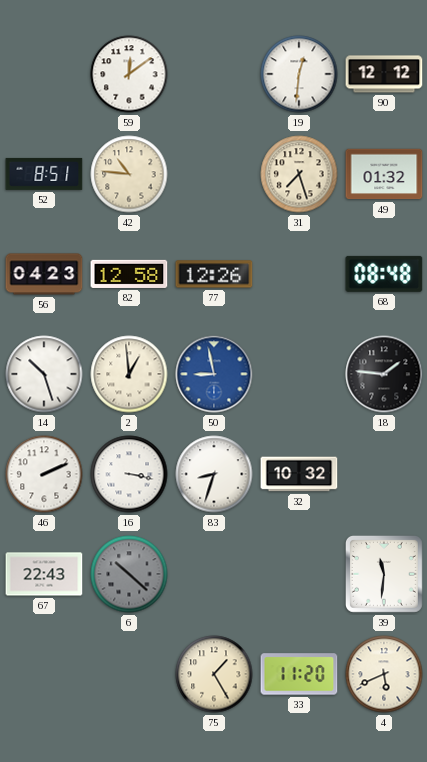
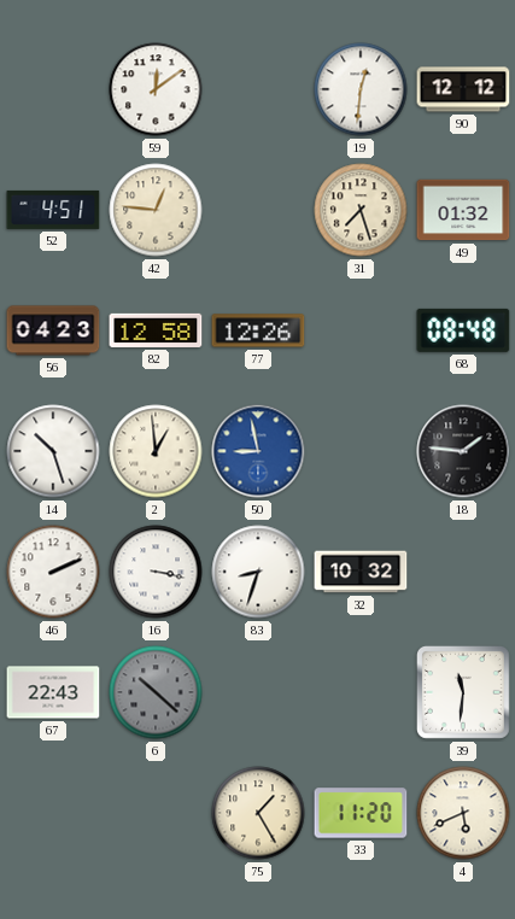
52: 8:51 -> 4:51 (53, 210)
42: 10:46 -> 12:46 (156, 210)
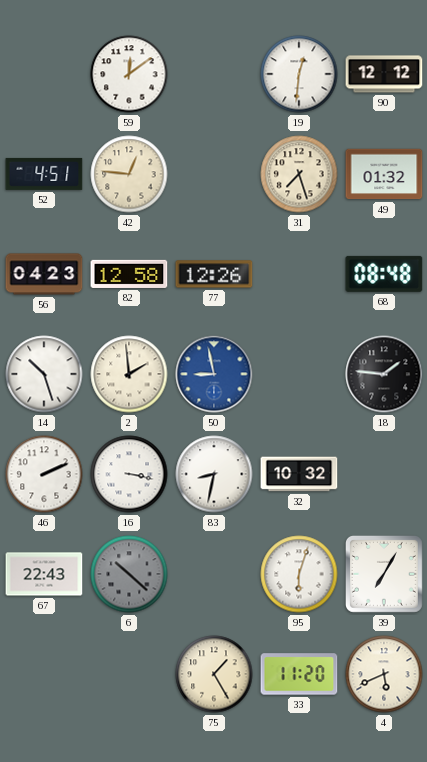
2: 12:59 -> 1:59 (129, 374)
83: 8:33 -> 8:32 (214, 474)
95: none -> 6:03 (299, 574)
39: 11:31 -> 7:05 (384, 574)
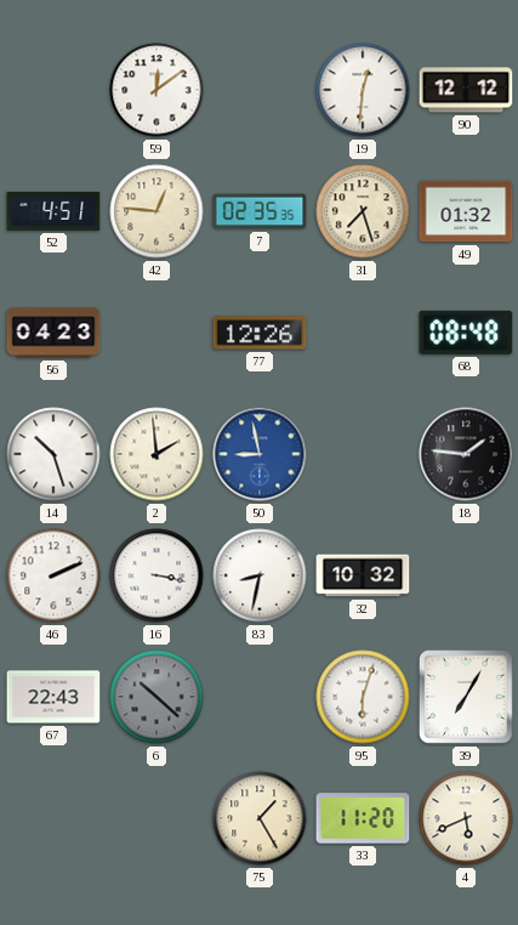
7: none -> 02:35 (260, 211)
82: 12:58 -> none (129, 274)
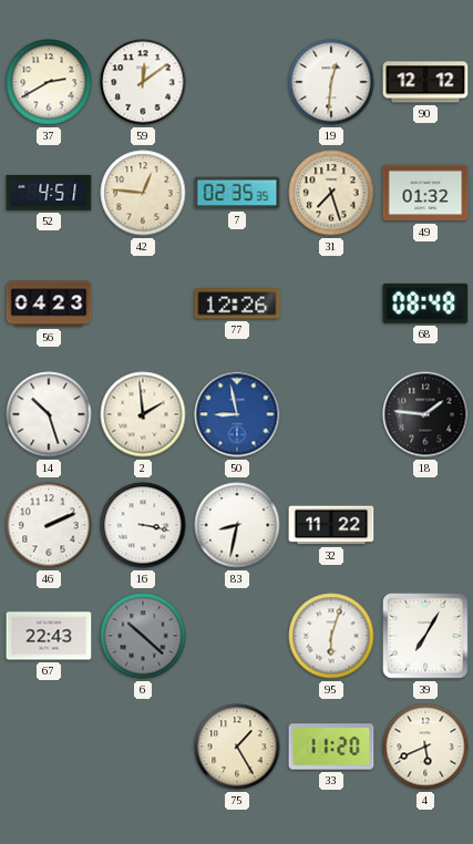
37: none -> 2:40 (49, 82)
32: 10:32 -> 11:22 (331, 525)
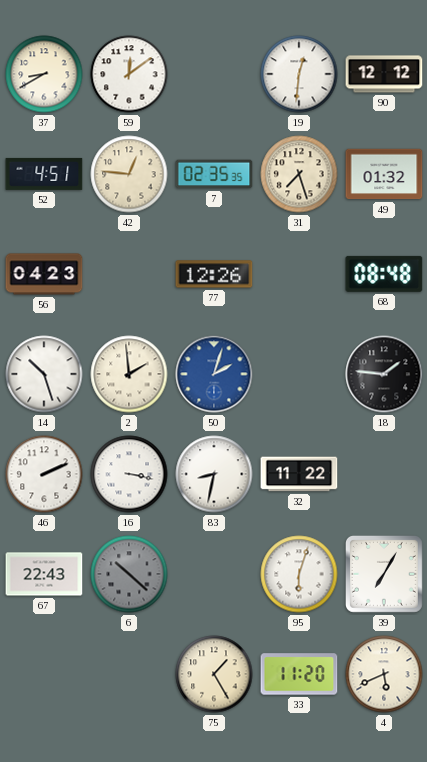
37: 2:40 -> 8:40 (44, 74)
50: 8:58 -> 2:03 (214, 374)
